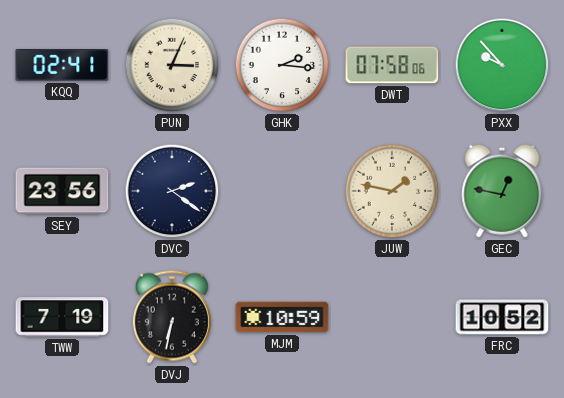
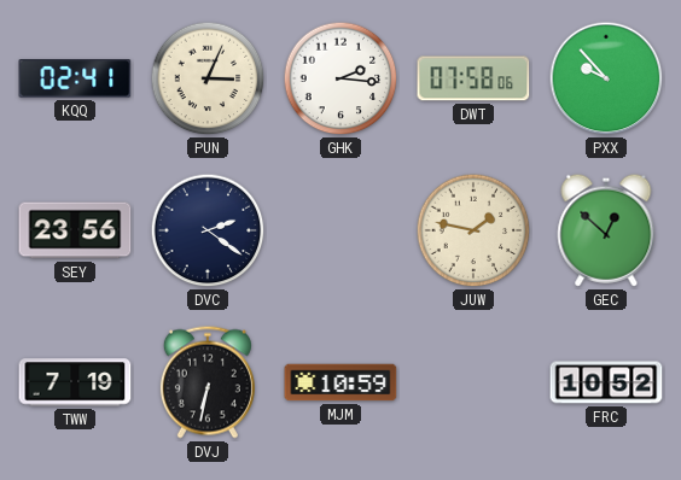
GEC: 12:47 -> 12:52 (606, 230)
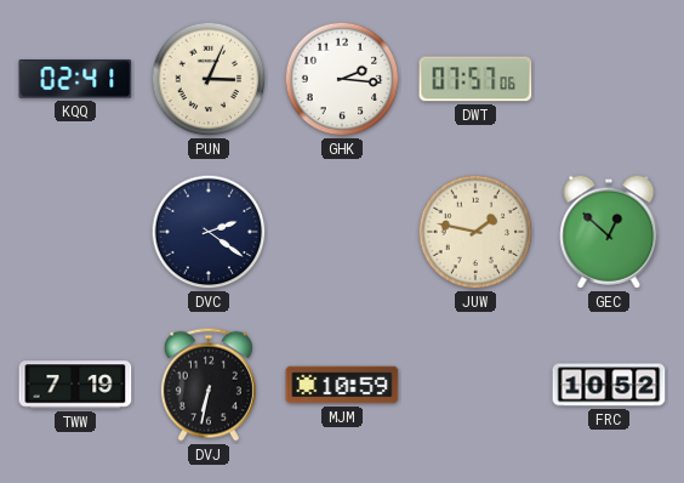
DWT: 07:58 -> 07:57 (475, 79)
PXX: 9:53 -> none (606, 78)
SEY: 23:56 -> none (75, 230)
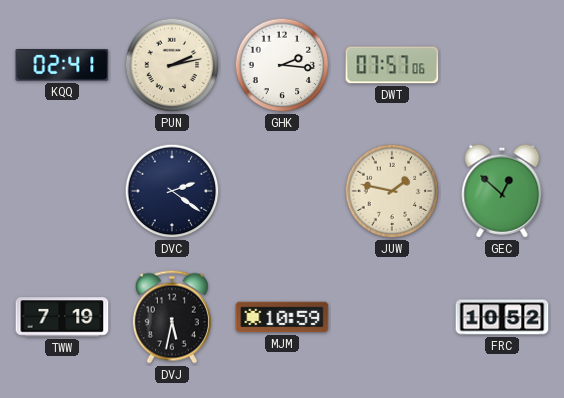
PUN: 3:04 -> 2:13 (172, 65)
DVJ: 6:32 -> 5:32 (172, 317)
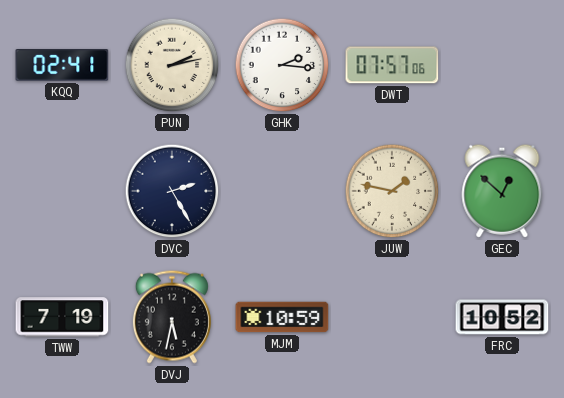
DVC: 2:21 -> 2:25 (172, 191)
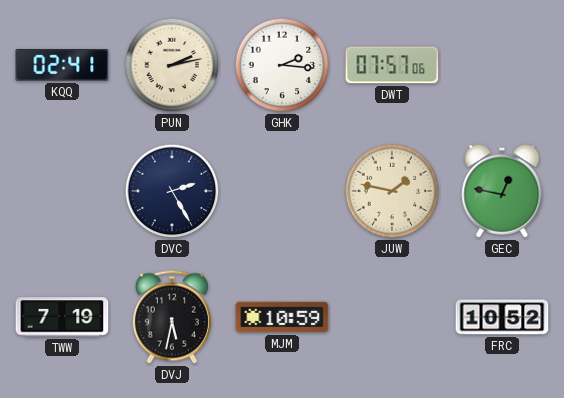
GEC: 12:52 -> 12:47 (502, 191)
